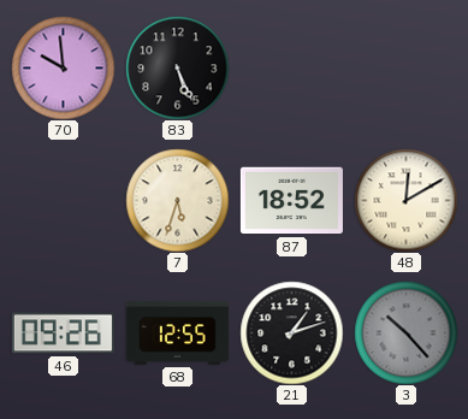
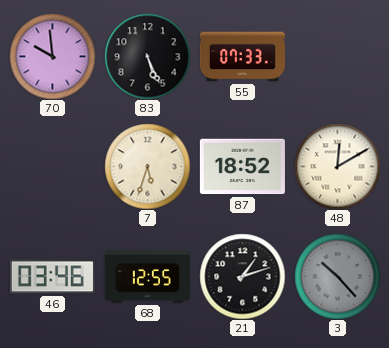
55: none -> 07:33 (242, 57)
46: 09:26 -> 03:46 (52, 277)
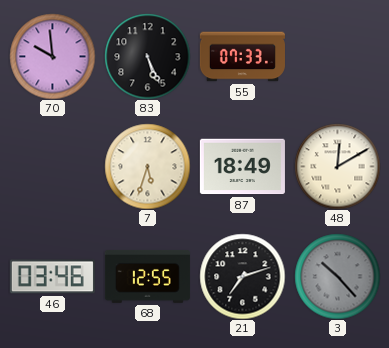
87: 18:52 -> 18:49 (242, 167)
21: 1:12 -> 7:12 (242, 276)
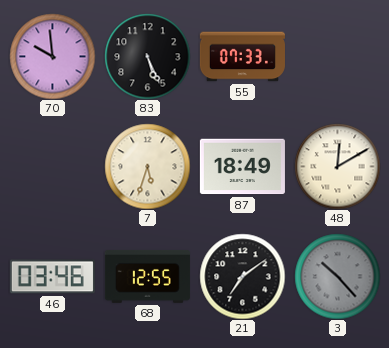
21: 7:12 -> 7:09 (242, 276)
